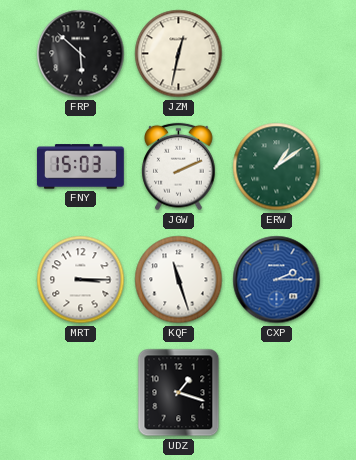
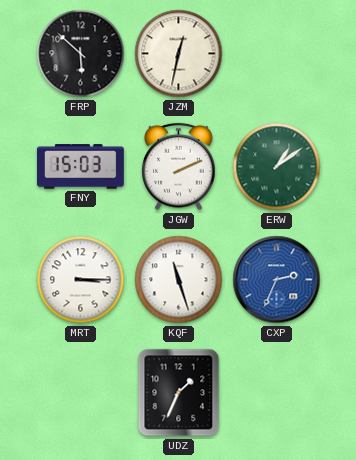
CXP: 2:15 -> 2:34 (277, 280)
UDZ: 1:18 -> 1:34 (179, 393)
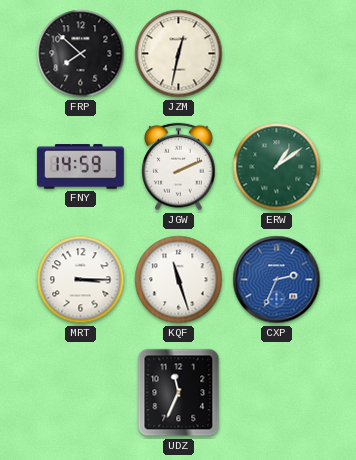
FRP: 5:52 -> 7:52 (81, 54)
FNY: 15:03 -> 14:59 (80, 167)
UDZ: 1:34 -> 11:34 (179, 393)
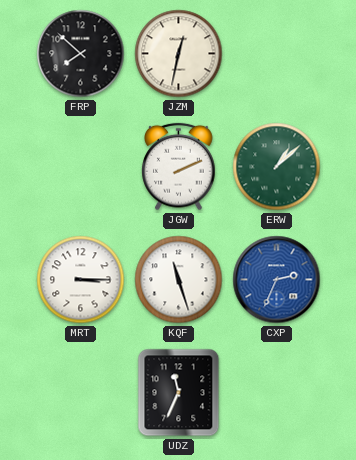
FNY: 14:59 -> none (80, 167)
ERW: 1:09 -> 1:08 (277, 167)
